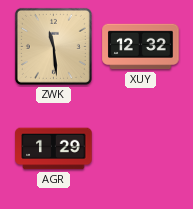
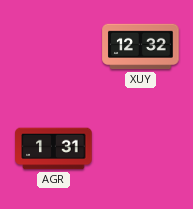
ZWK: 11:29 -> none (53, 46)
AGR: 1:29 -> 1:31 (54, 149)
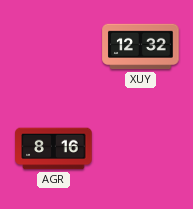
AGR: 1:31 -> 8:16 (54, 149)
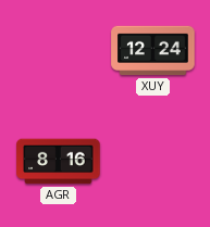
XUY: 12:32 -> 12:24 (153, 51)
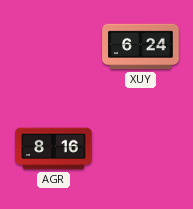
XUY: 12:24 -> 6:24 (141, 47)
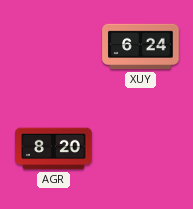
AGR: 8:16 -> 8:20 (54, 149)
